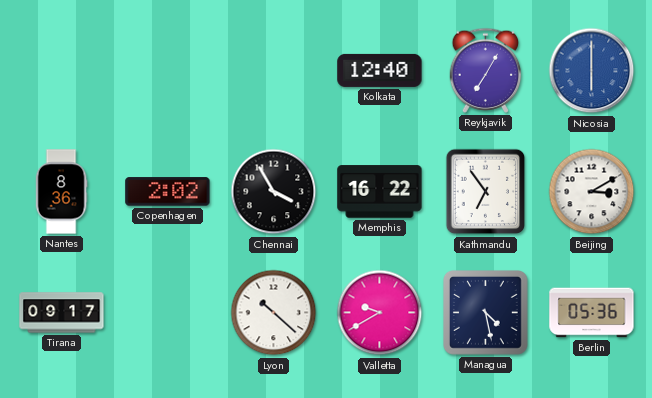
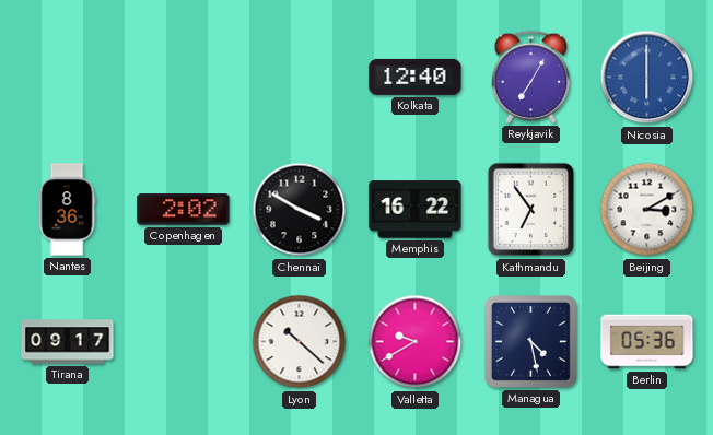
Chennai: 3:55 -> 3:50 (300, 210)
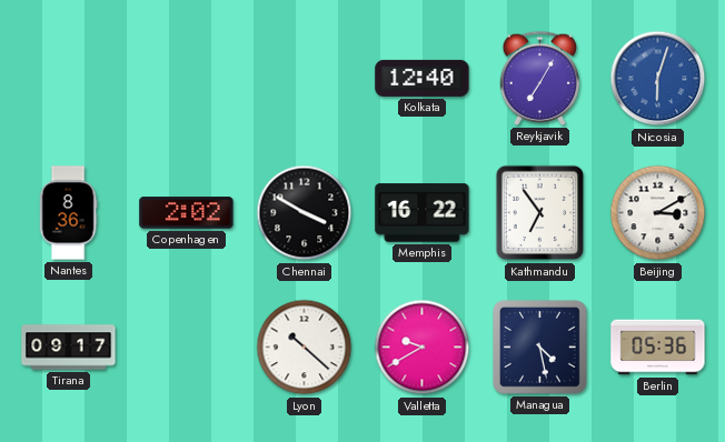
Nicosia: 6:00 -> 6:03 (658, 79)
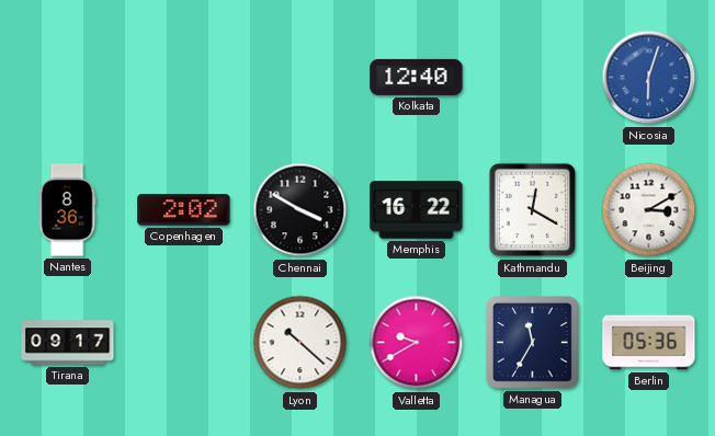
Reykjavik: 7:05 -> none (540, 78)
Kathmandu: 6:54 -> 12:20 (533, 210)
Managua: 4:28 -> 11:35 (533, 343)
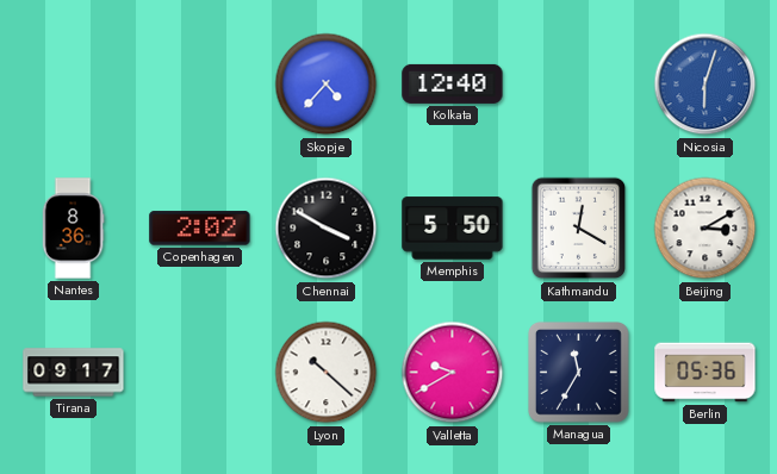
Skopje: none -> 4:37 (327, 85)
Memphis: 16:22 -> 5:50 (453, 229)
